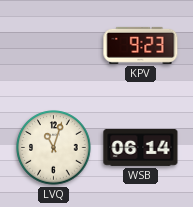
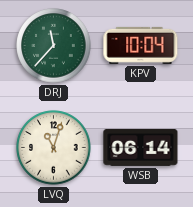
DRJ: none -> 11:37 (54, 46)
KPV: 9:23 -> 10:04 (141, 45)
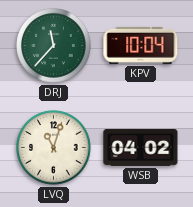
WSB: 06:14 -> 04:02 (141, 147)
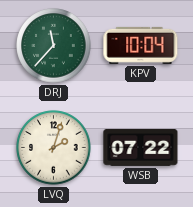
LVQ: 11:03 -> 2:03 (54, 148)
WSB: 04:02 -> 07:22 (141, 147)
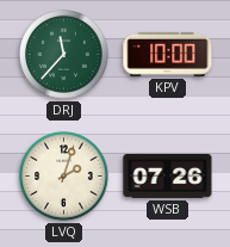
KPV: 10:04 -> 10:00 (168, 54)
WSB: 07:22 -> 07:26 (168, 175)
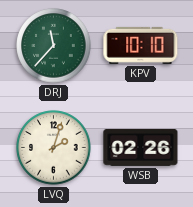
KPV: 10:00 -> 10:10 (141, 45)
WSB: 07:26 -> 02:26 (141, 147)
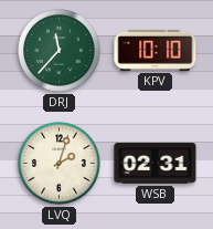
WSB: 02:26 -> 02:31 (156, 163)
